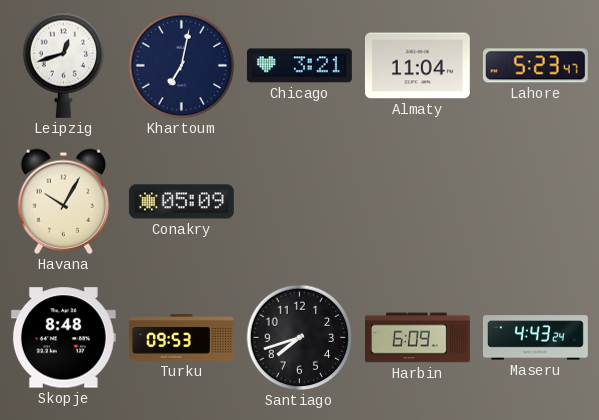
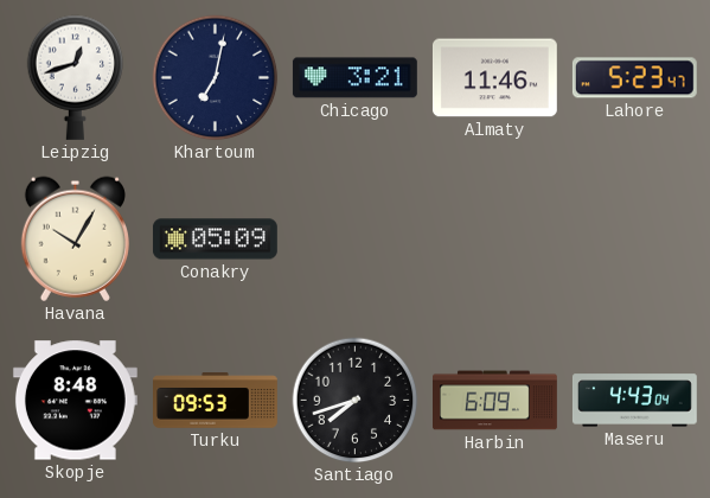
Almaty: 11:04 -> 11:46 (494, 78)
Maseru: 4:43:24 -> 4:43:04 (634, 401)
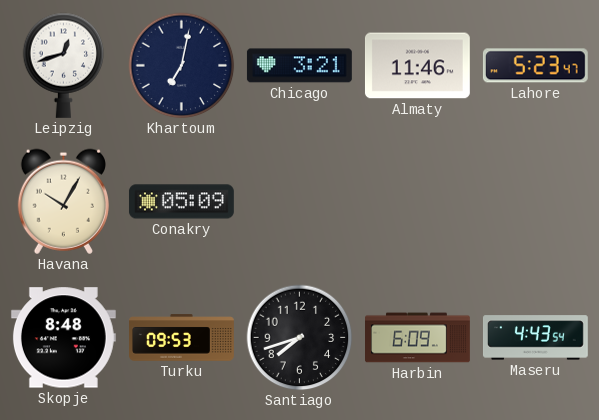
Maseru: 4:43:04 -> 4:43:54 (535, 338)
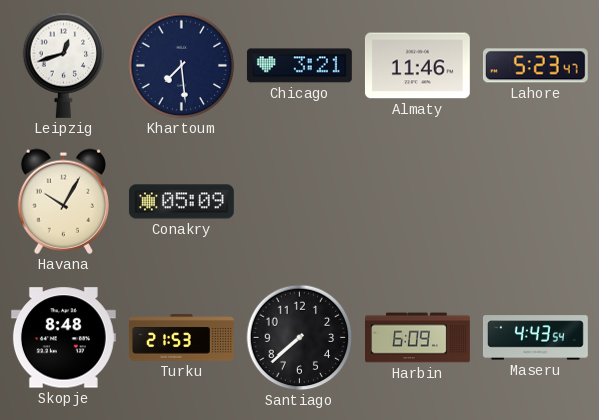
Khartoum: 7:02 -> 7:29 (182, 66)
Turku: 09:53 -> 21:53 (182, 338)
Santiago: 7:42 -> 7:38 (300, 338)
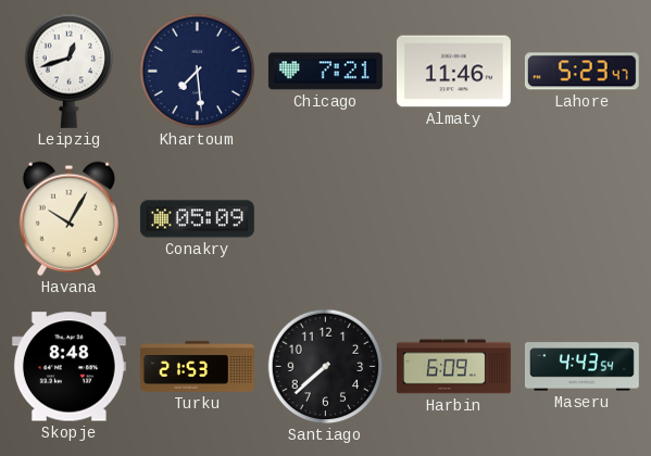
Chicago: 3:21 -> 7:21 (325, 72)
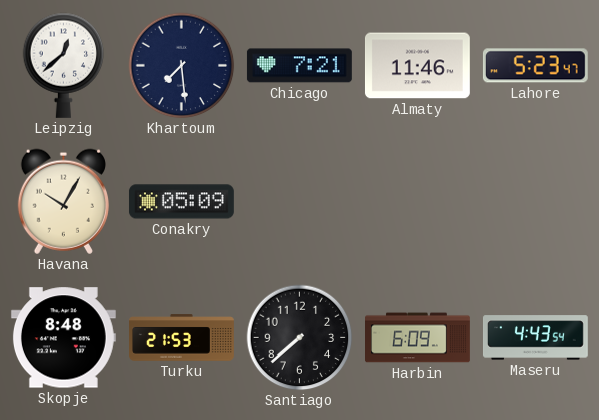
Leipzig: 12:42 -> 12:38 (64, 65)
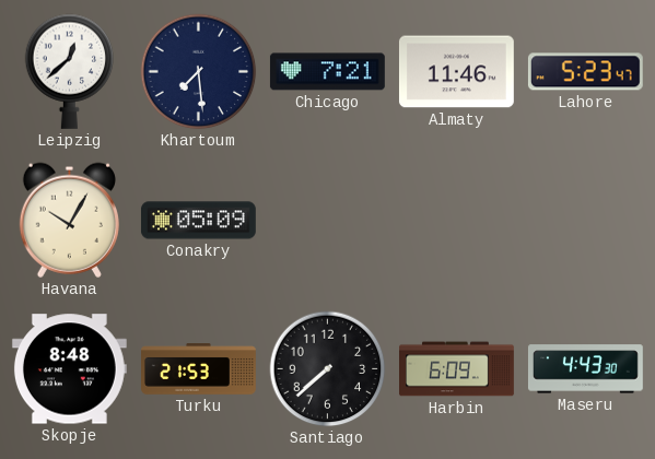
Maseru: 4:43:54 -> 4:43:30 (585, 369)
